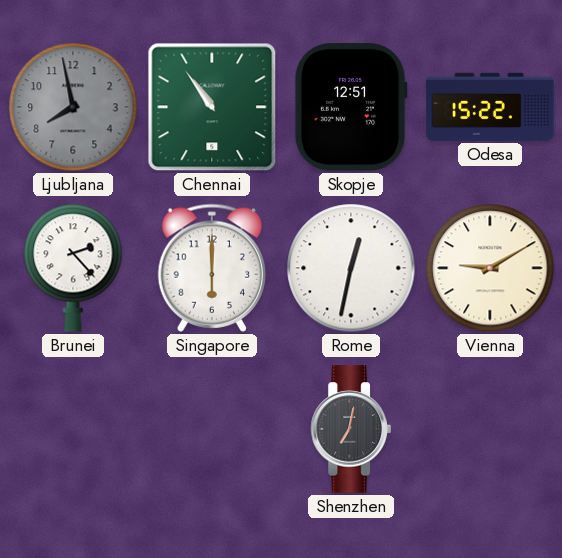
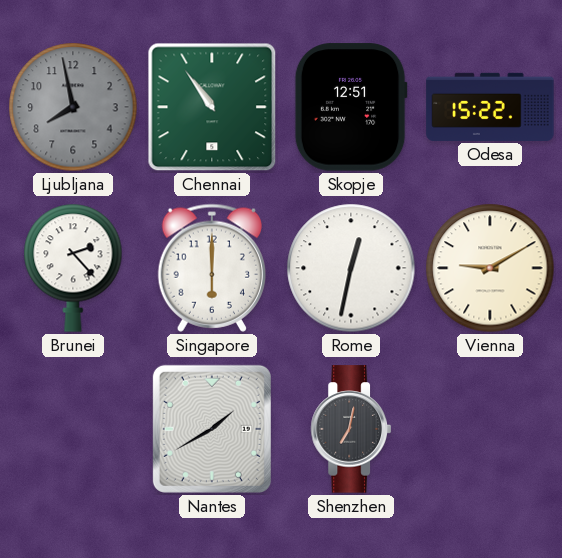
Nantes: none -> 1:40 (212, 429)
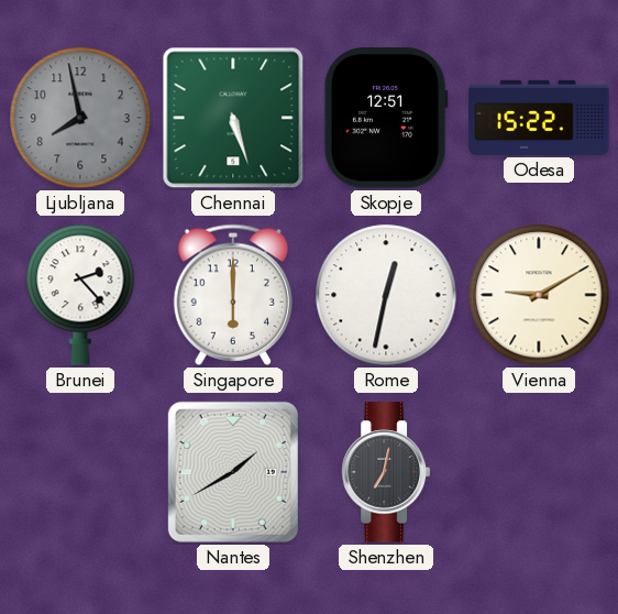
Chennai: 10:54 -> 5:27 (233, 118)
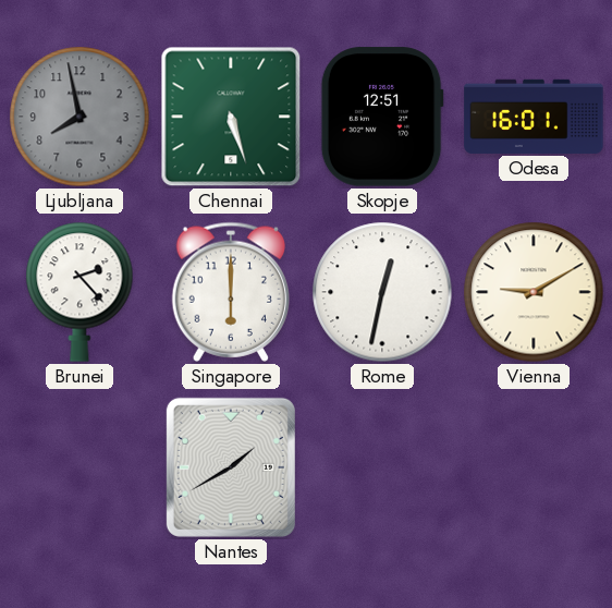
Odesa: 15:22 -> 16:01 (534, 117)
Shenzhen: 7:02 -> none (386, 472)
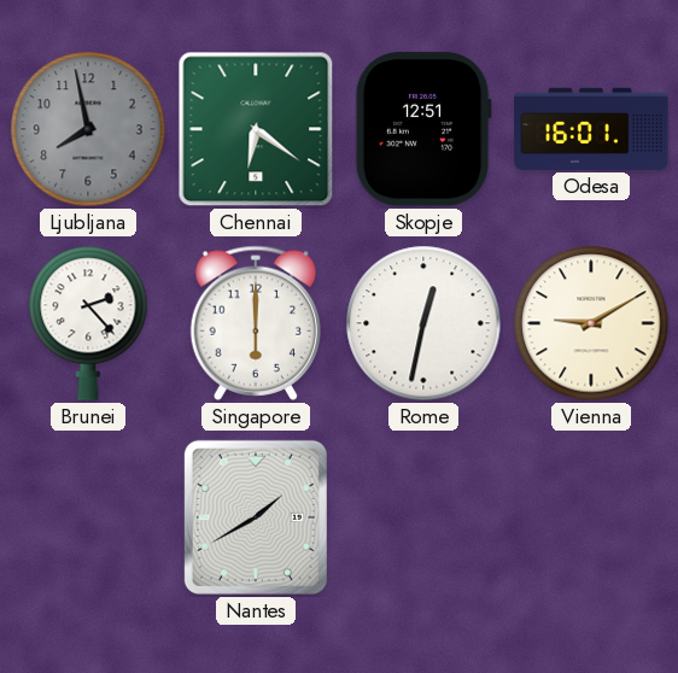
Chennai: 5:27 -> 6:21 (256, 129)
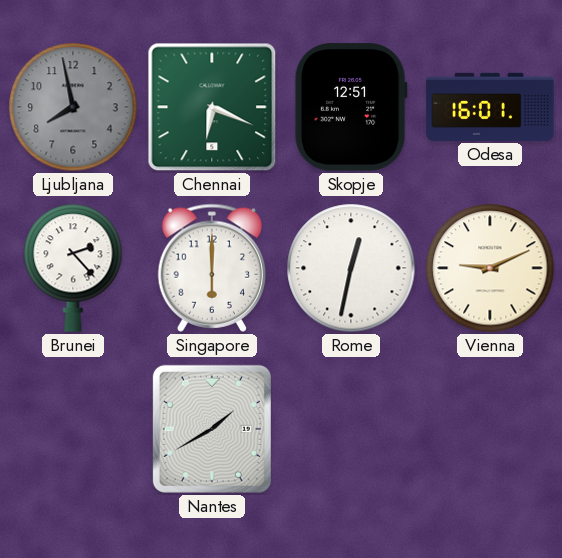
Chennai: 6:21 -> 6:19 (212, 107)
Vienna: 9:10 -> 9:11 (490, 268)
